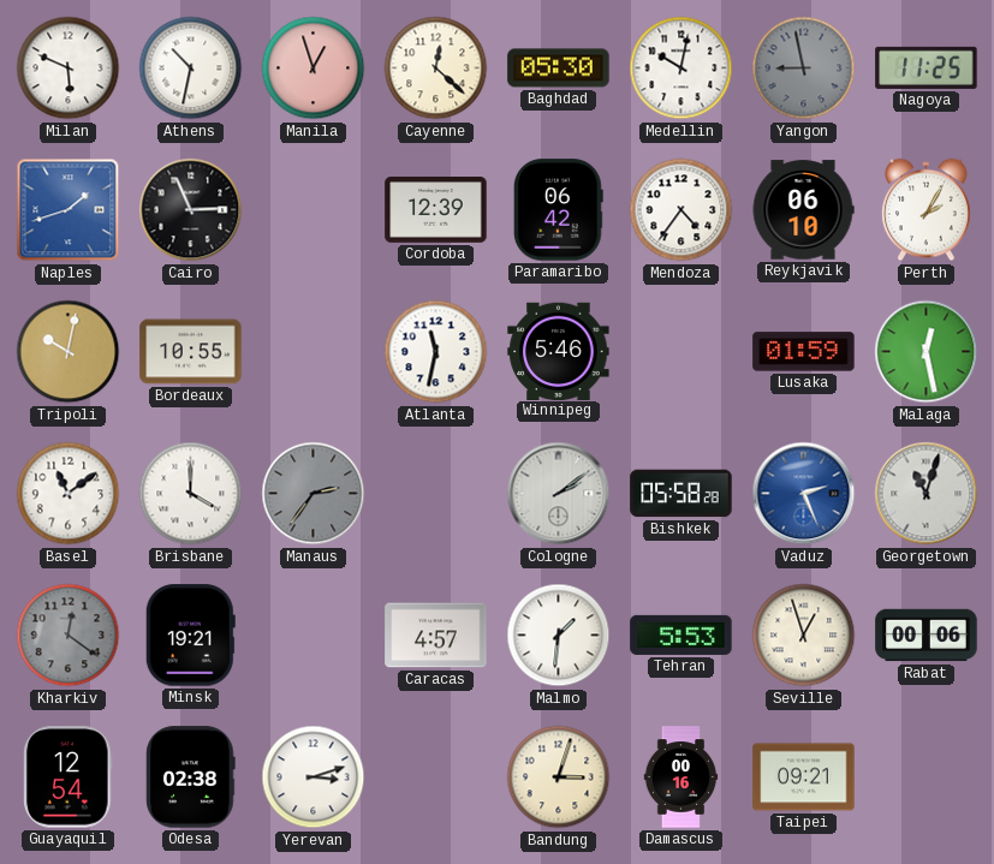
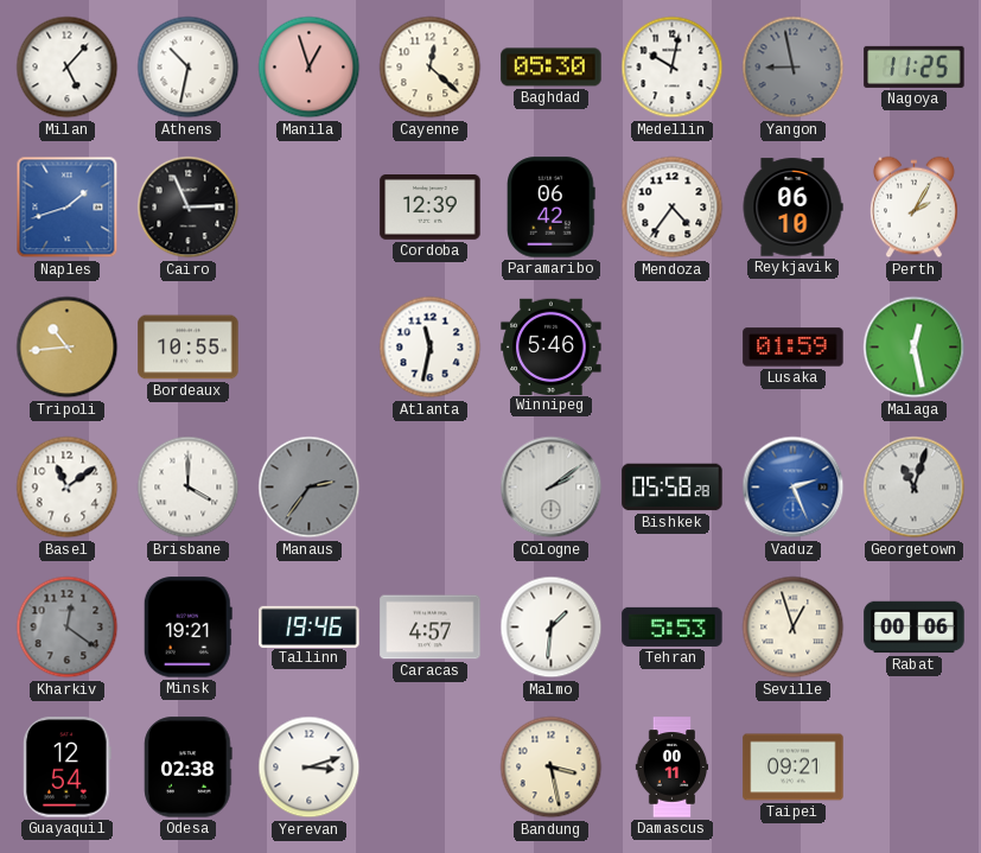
Milan: 5:49 -> 5:07 (68, 68)
Tripoli: 10:02 -> 10:44 (68, 348)
Tallinn: none -> 19:46 (310, 626)
Bandung: 3:03 -> 3:28 (552, 768)
Damascus: 00:16 -> 00:11 (673, 768)
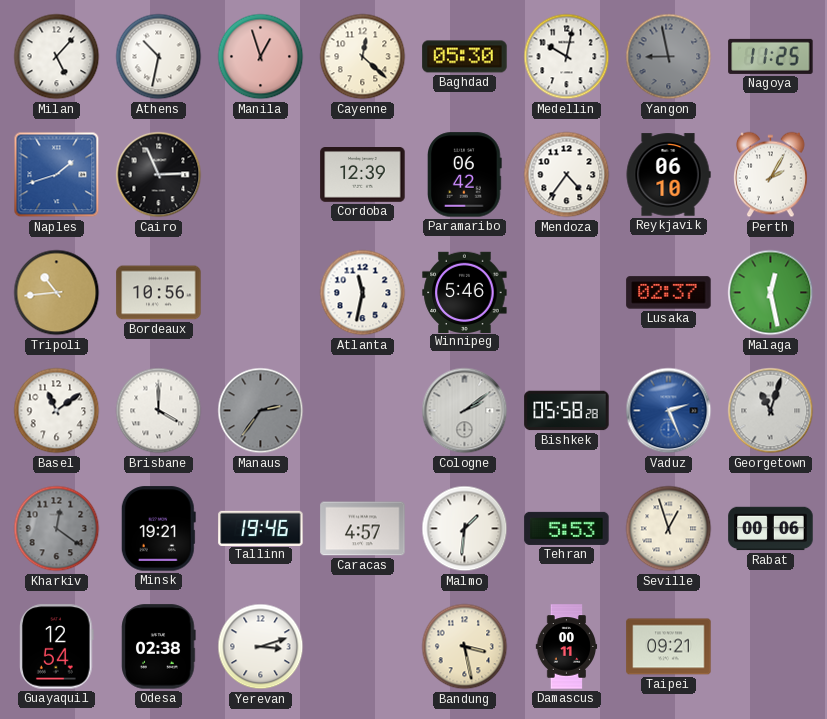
Bordeaux: 10:55 -> 10:56 (159, 293)
Lusaka: 01:59 -> 02:37 (669, 293)
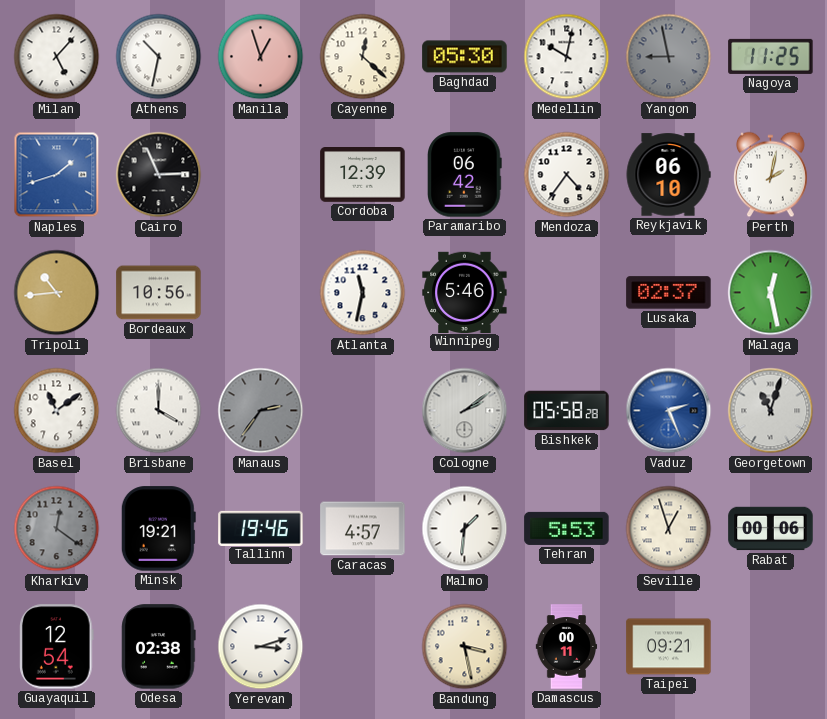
Perth: 2:05 -> 2:02 (771, 175)
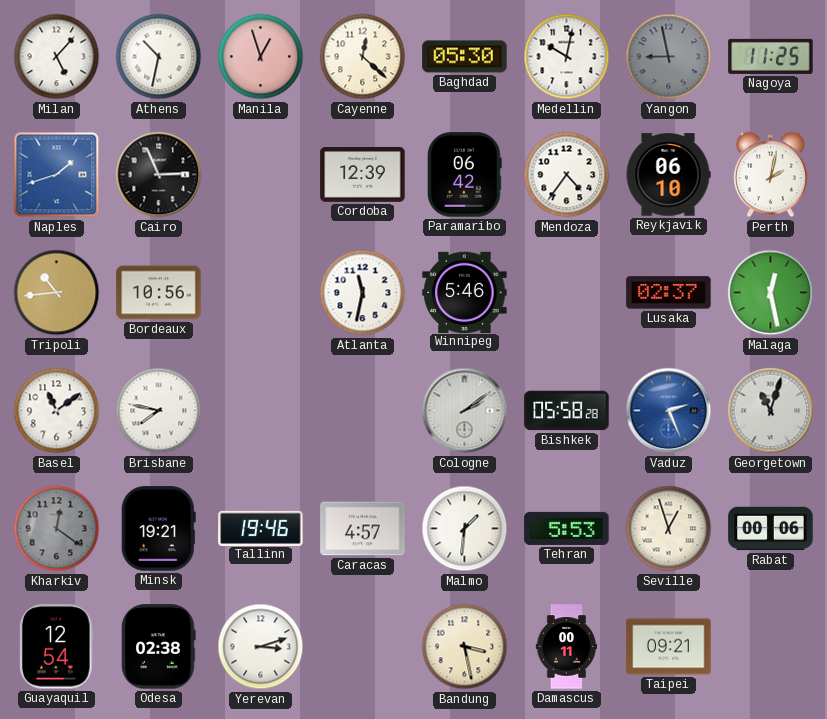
Brisbane: 4:00 -> 7:47 (159, 411)
Manaus: 2:36 -> none (261, 411)
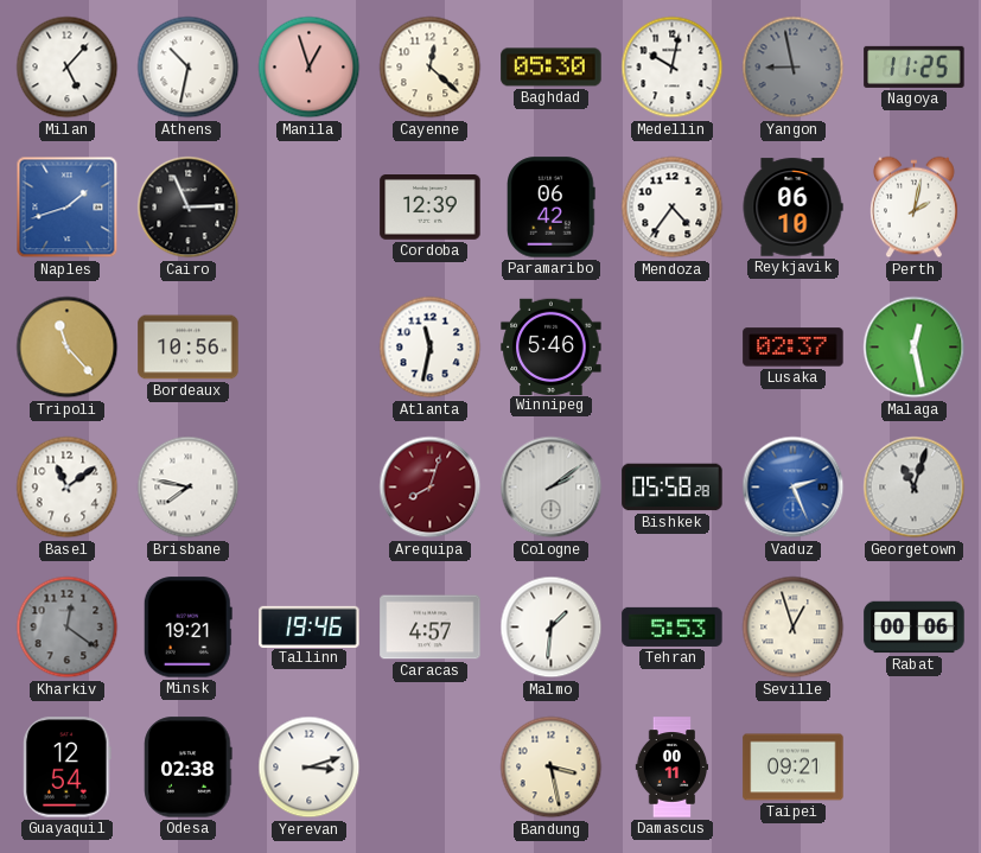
Tripoli: 10:44 -> 11:23 (68, 348)
Arequipa: none -> 8:03 (431, 488)
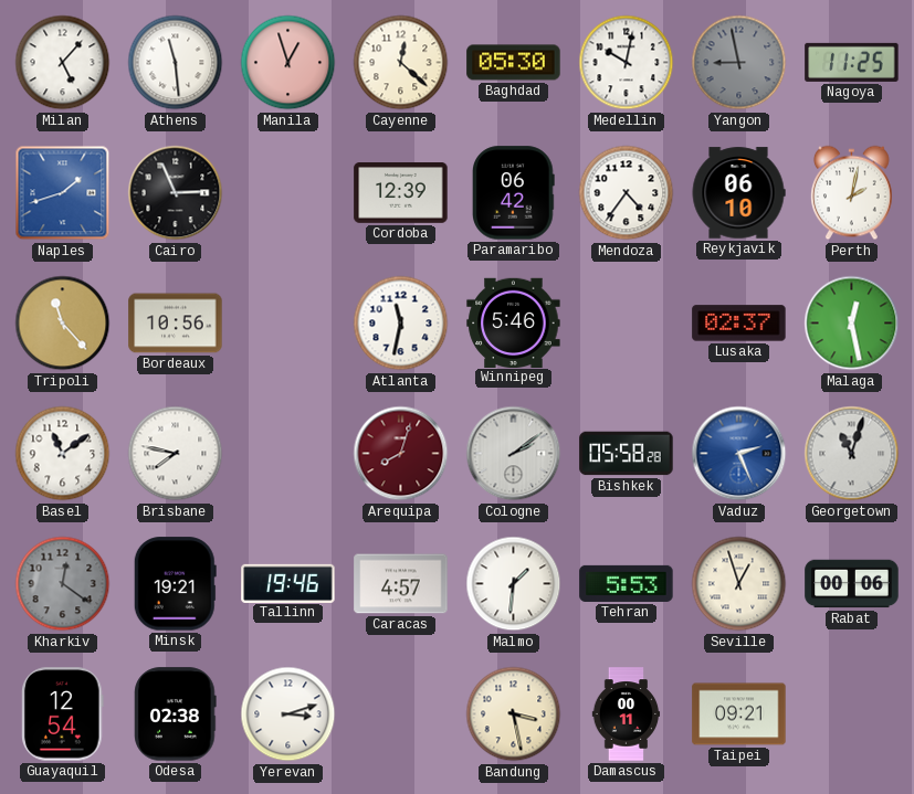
Athens: 10:32 -> 11:29 (176, 63)
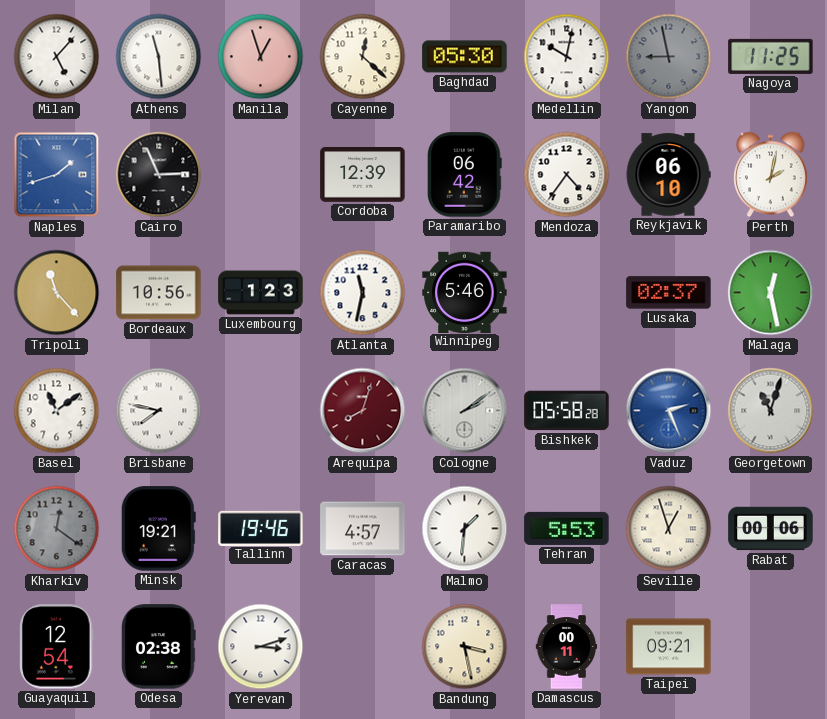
Luxembourg: none -> 1:23 (261, 293)
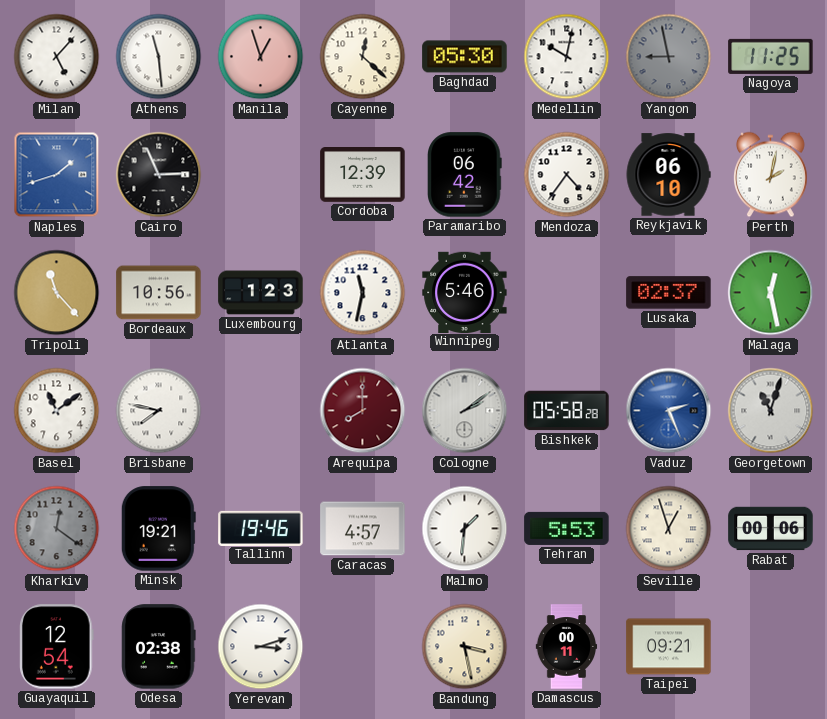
Arequipa: 8:03 -> 8:00 (363, 411)
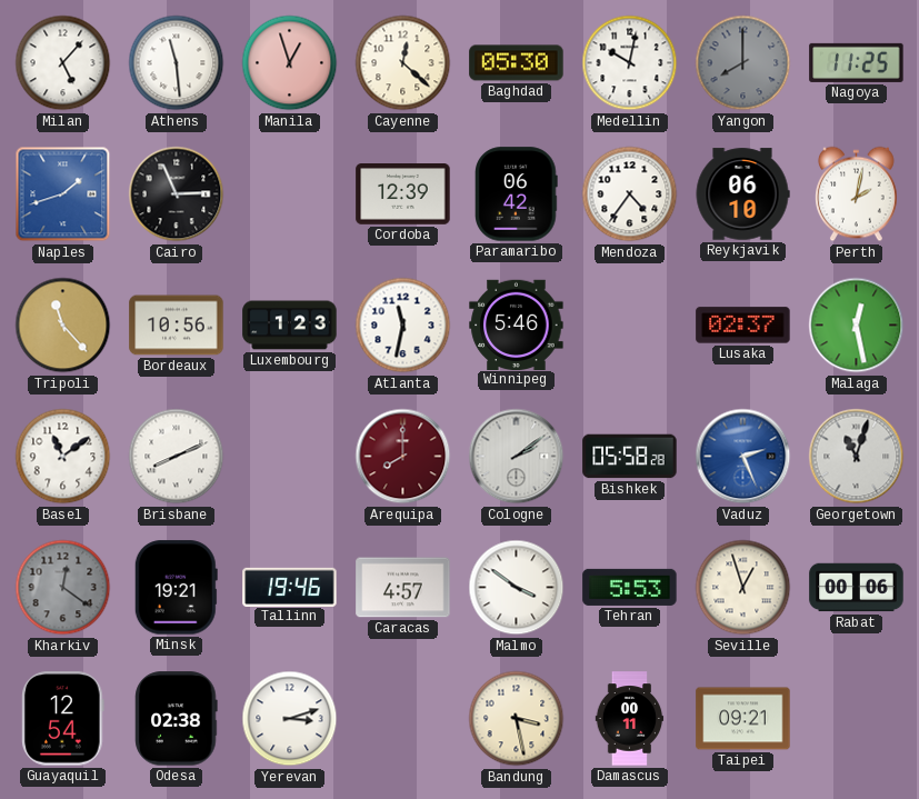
Yangon: 8:58 -> 8:00 (743, 63)
Brisbane: 7:47 -> 8:11 (177, 457)
Malmo: 1:31 -> 3:51 (517, 588)
